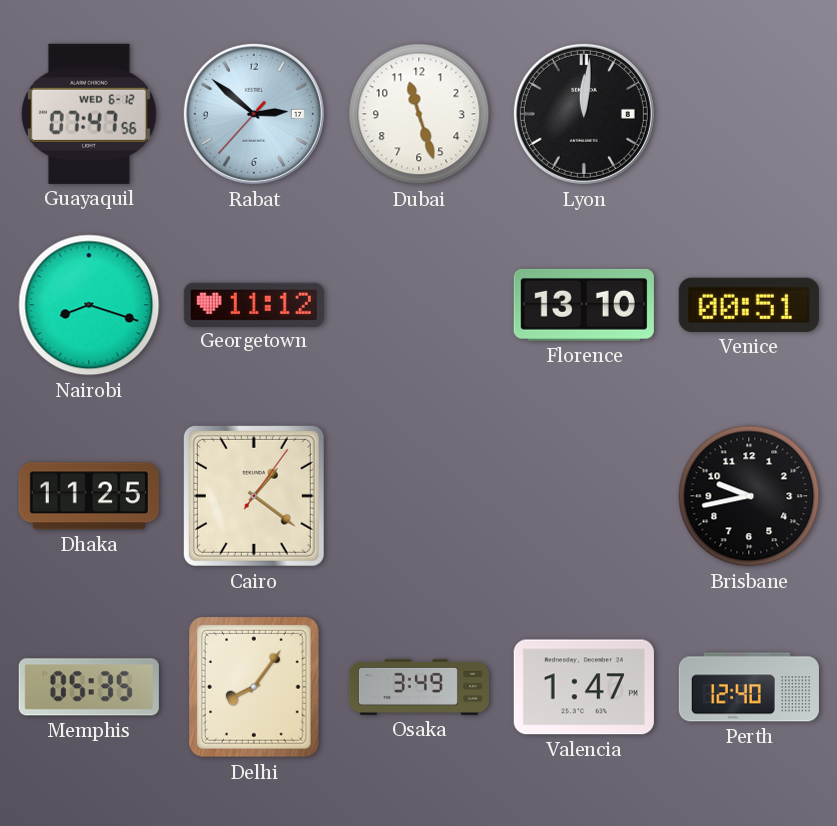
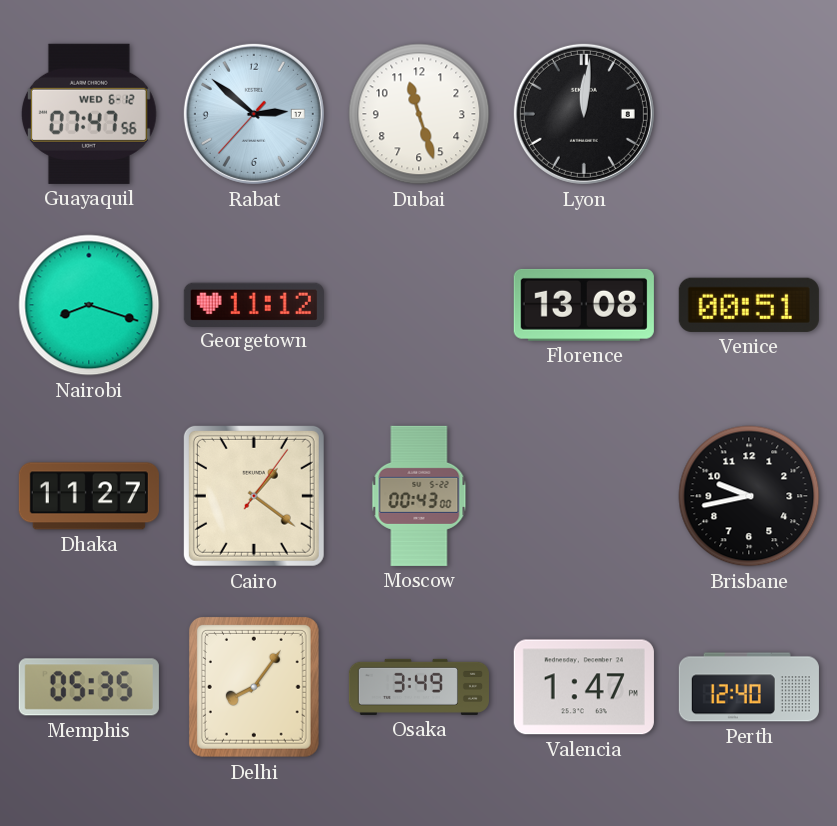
Florence: 13:10 -> 13:08 (584, 305)
Dhaka: 11:25 -> 11:27 (89, 496)
Moscow: none -> 00:43 (419, 496)
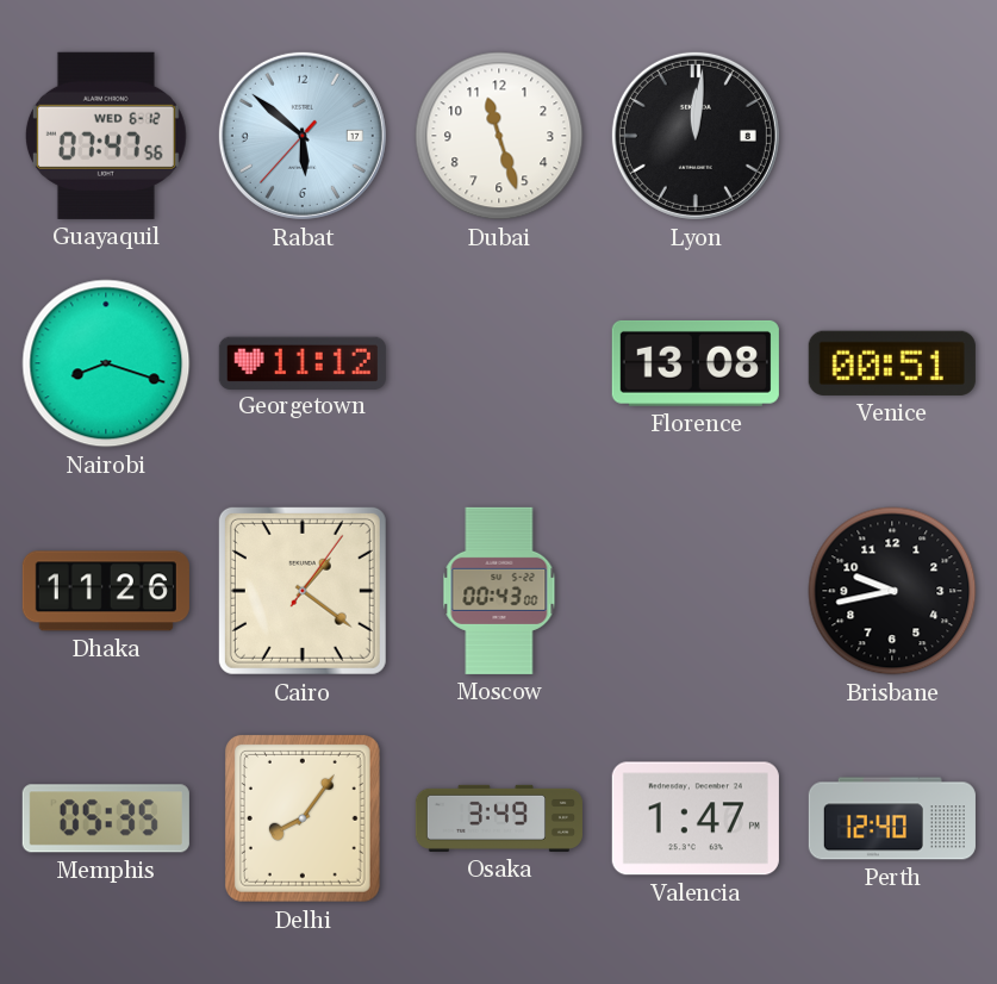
Rabat: 2:51 -> 5:51 (303, 136)
Dhaka: 11:27 -> 11:26 (106, 591)
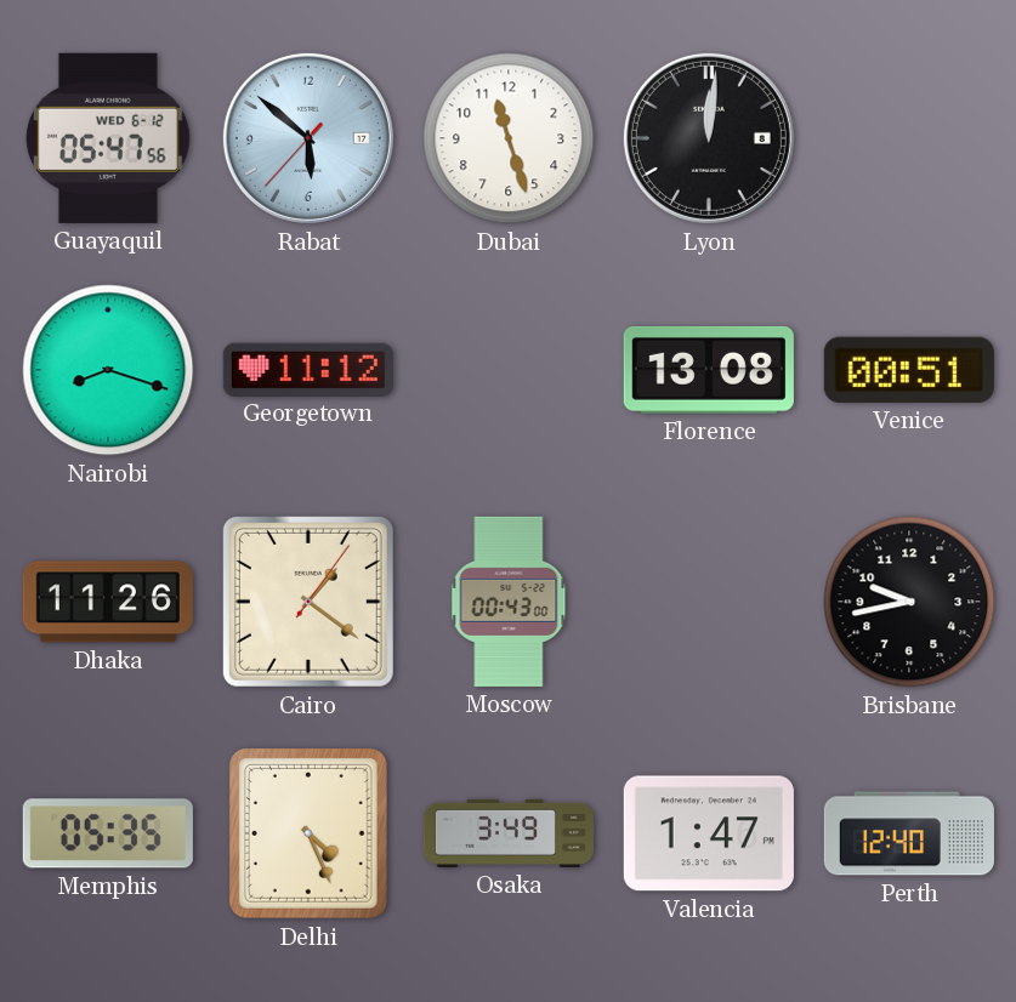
Guayaquil: 07:47 -> 05:47 (108, 138)
Delhi: 8:06 -> 4:26 (308, 833)
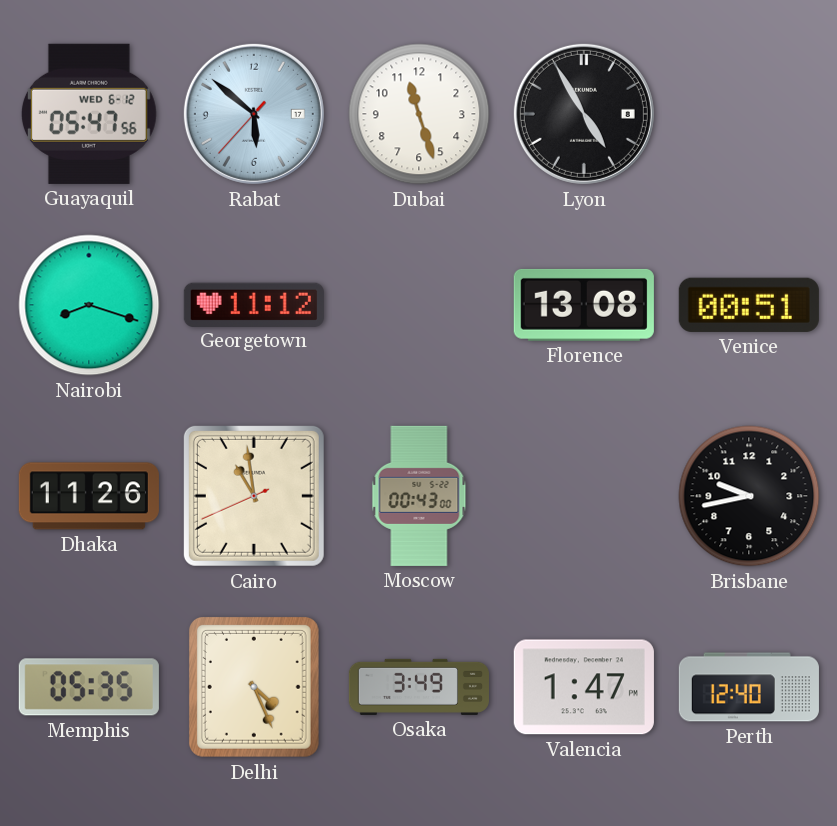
Lyon: 12:01 -> 4:55 (584, 114)
Cairo: 1:21 -> 10:58 (254, 496)
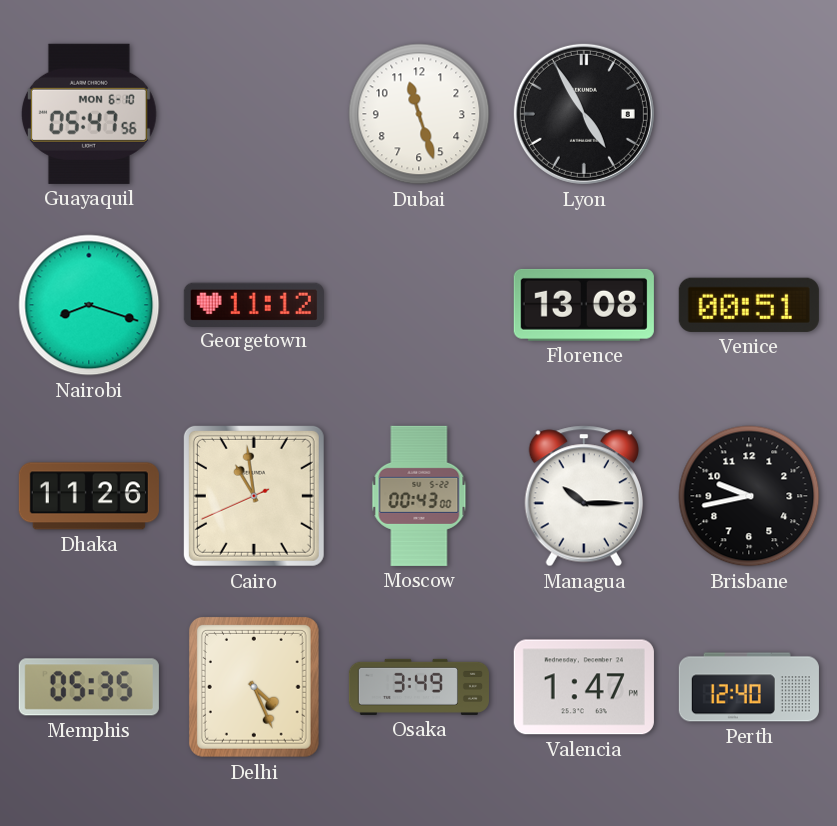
Guayaquil date: WED 6-12 -> MON 6-10 (89, 114)
Rabat: 5:51 -> none (254, 114)
Managua: none -> 10:15 (583, 496)
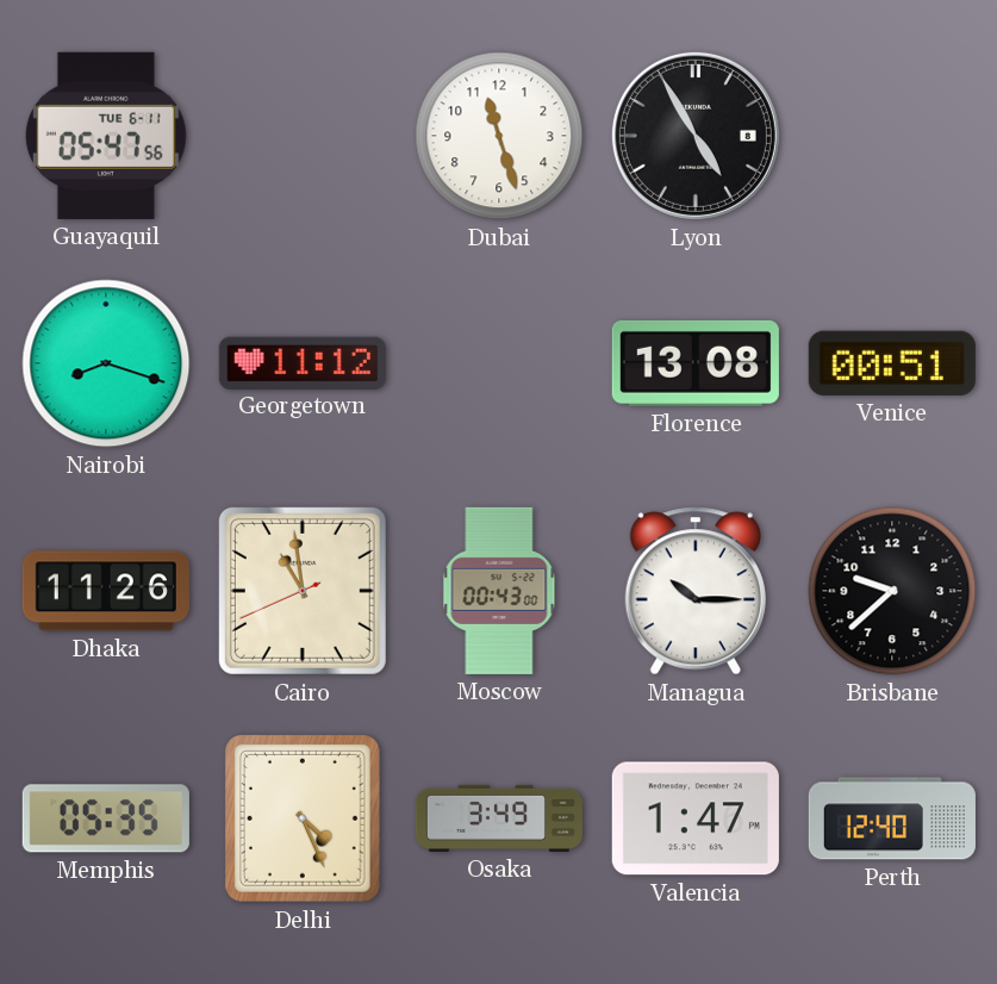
Guayaquil date: MON 6-10 -> TUE 6-11 (106, 136)
Brisbane: 9:43 -> 9:38 (892, 591)
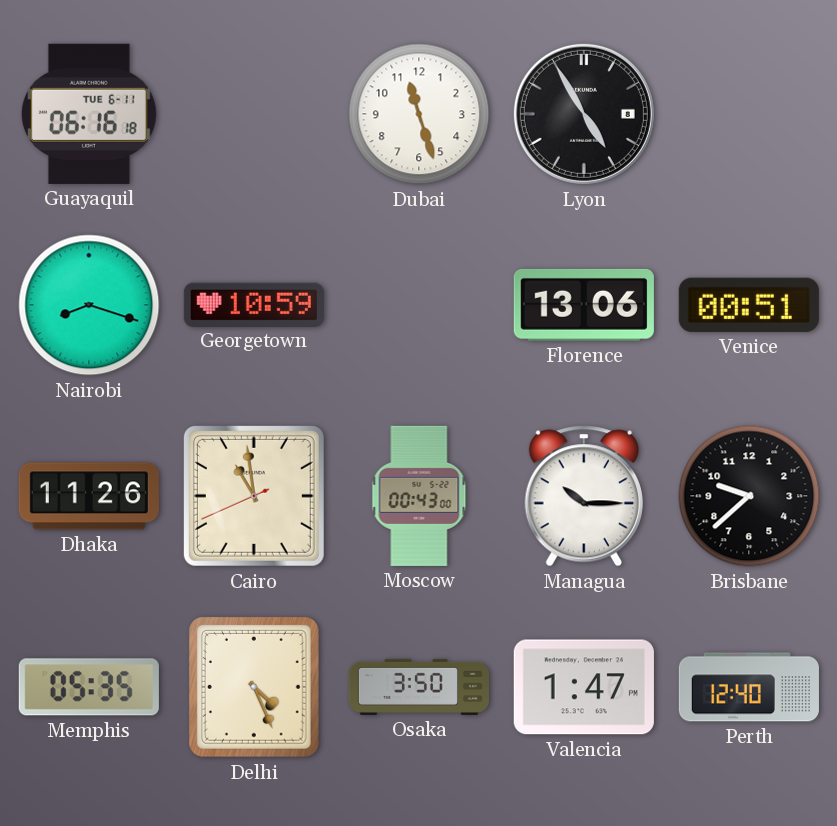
Guayaquil: 05:47 -> 06:16 (89, 114)
Georgetown: 11:12 -> 10:59 (254, 304)
Florence: 13:08 -> 13:06 (584, 305)
Osaka: 3:49 -> 3:50 (419, 687)
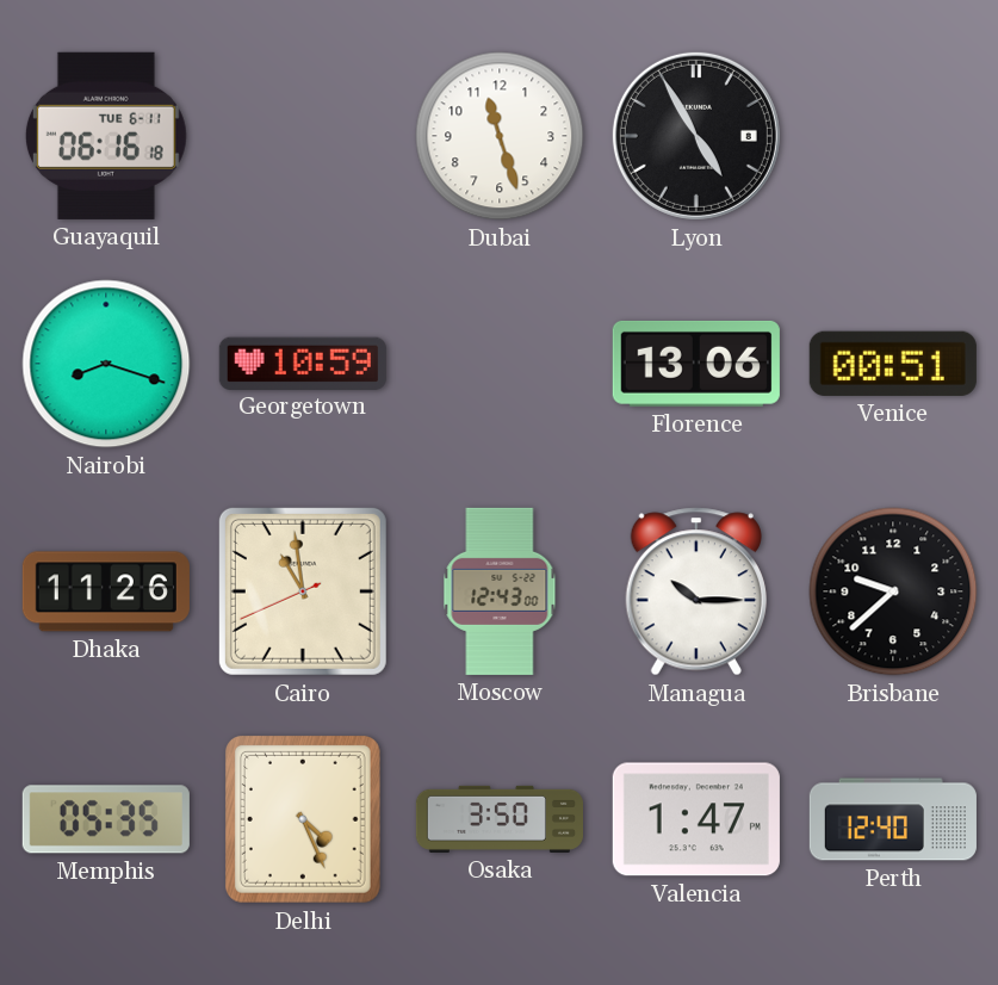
Moscow: 00:43 -> 12:43 (500, 591)
